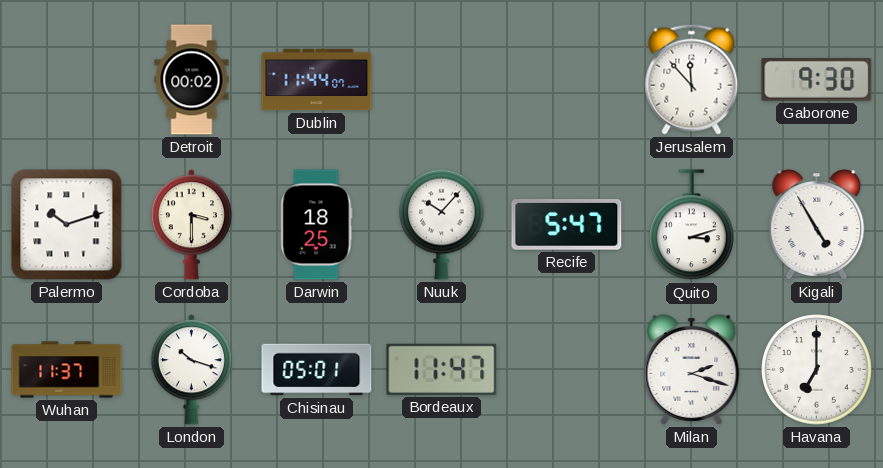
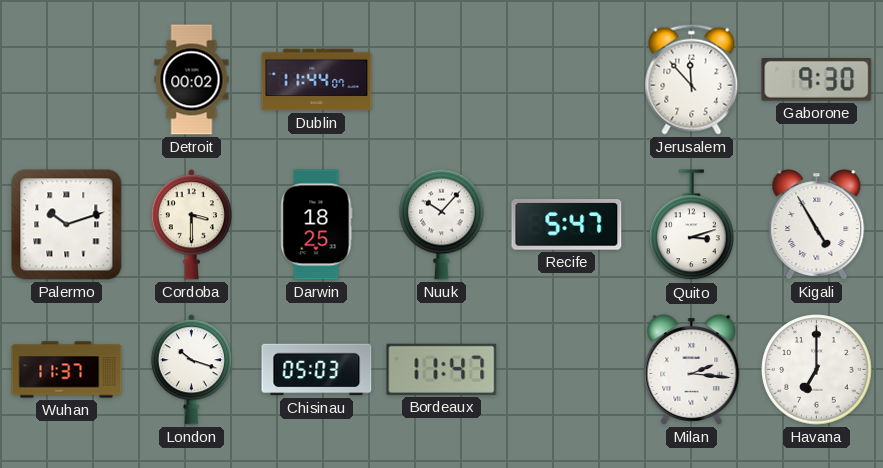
Chisinau: 05:01 -> 05:03 (317, 370)
Milan: 2:18 -> 2:16 (692, 370)
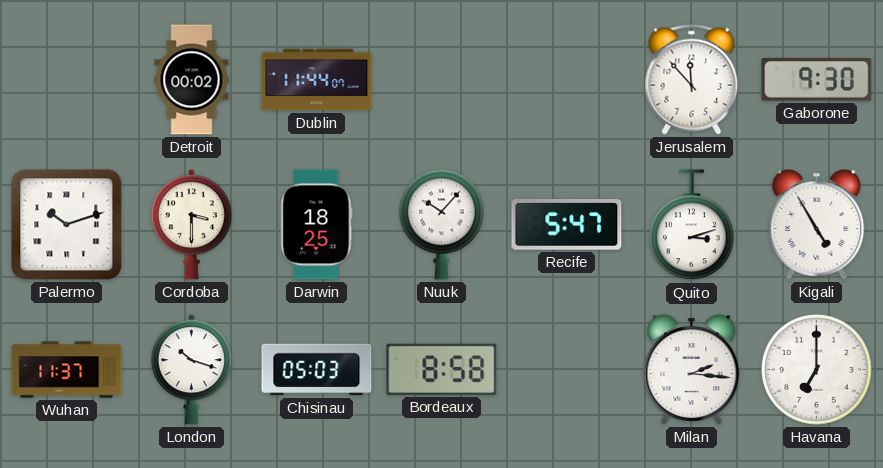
Bordeaux: 11:47 -> 8:58 (442, 369)
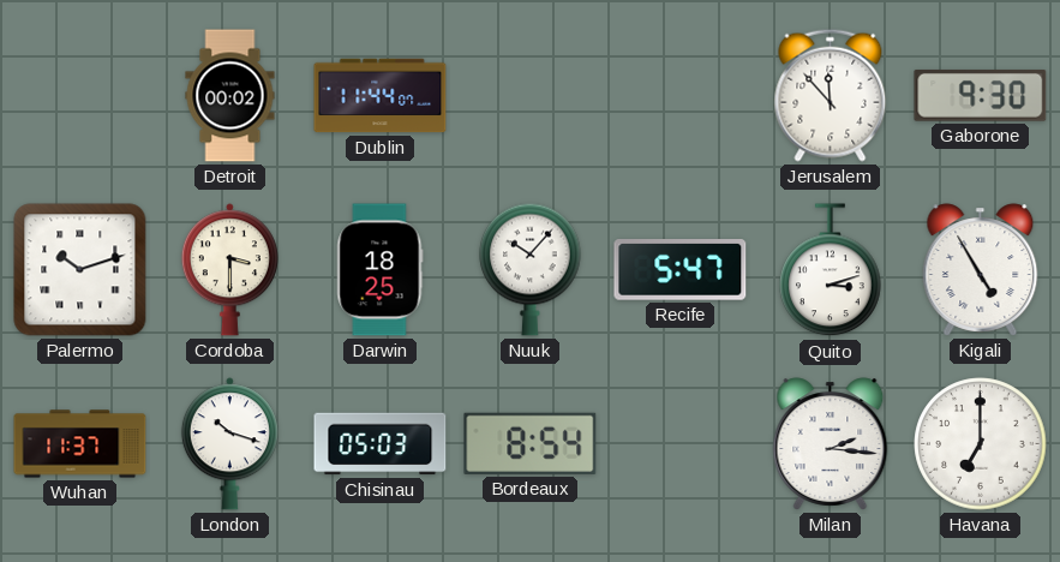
Bordeaux: 8:58 -> 8:54 (531, 443)
